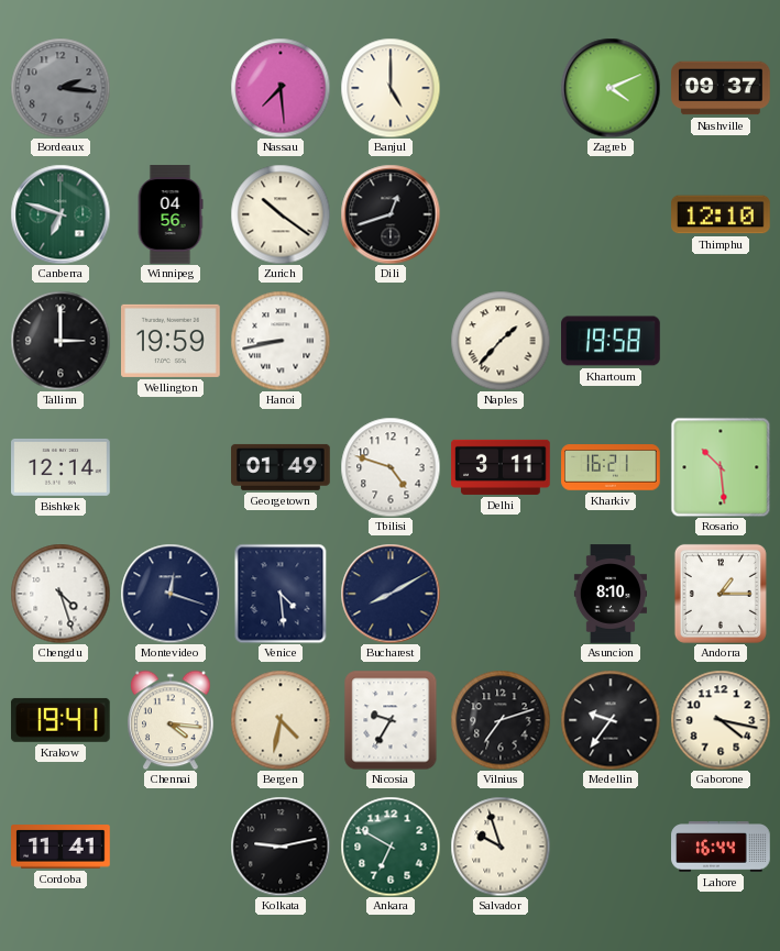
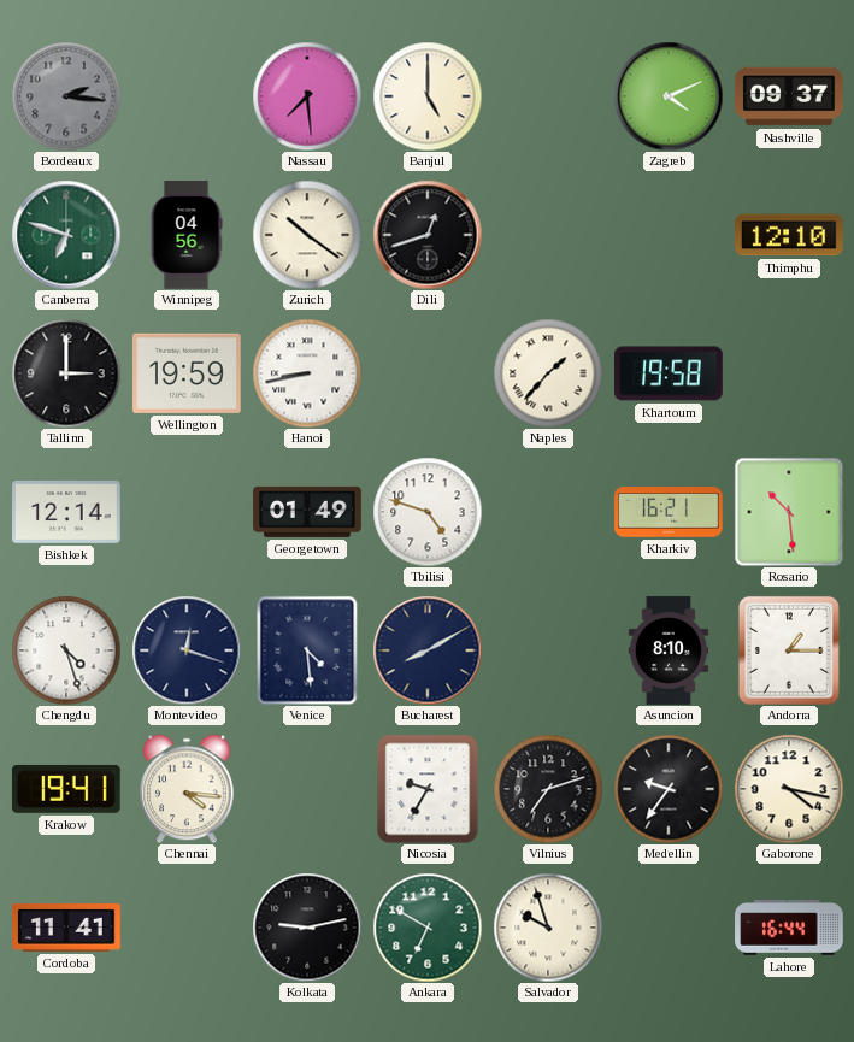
Delhi: 3:11 -> none (501, 467)
Bergen: 4:32 -> none (281, 720)
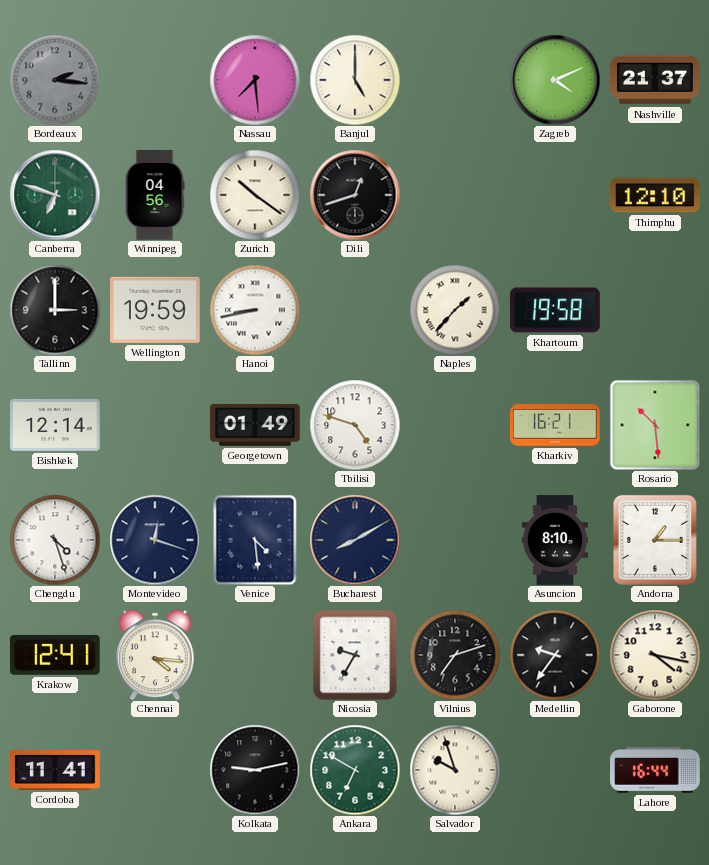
Nashville: 09:37 -> 21:37 (655, 80)
Krakow: 19:41 -> 12:41 (55, 655)
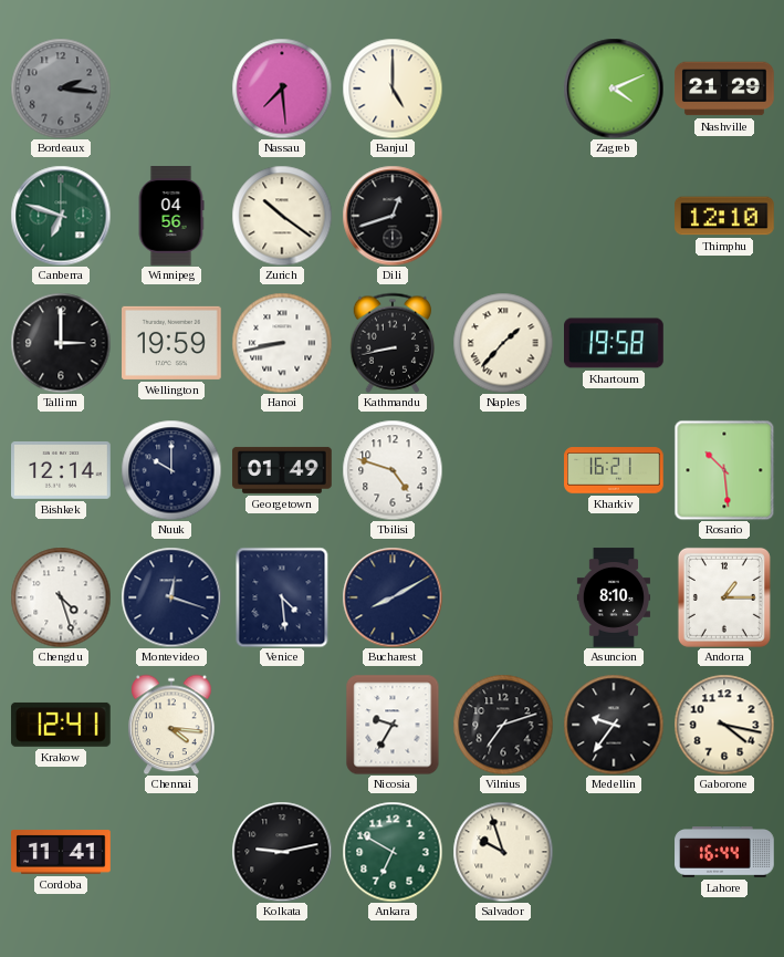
Nashville: 21:37 -> 21:29 (724, 89)
Kathmandu: none -> 8:43 (391, 343)
Nuuk: none -> 10:00 (171, 470)
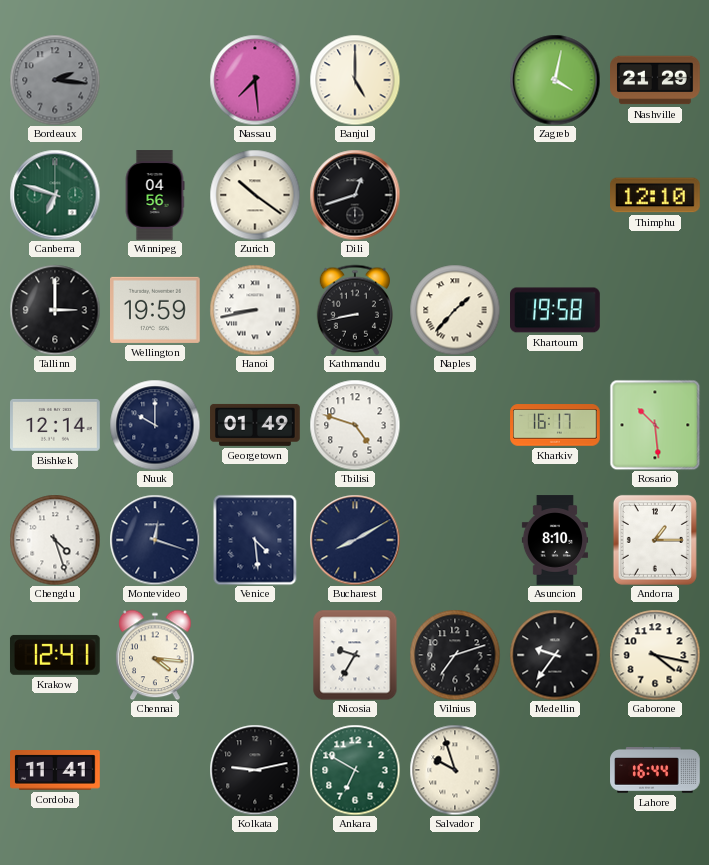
Zagreb: 4:11 -> 4:02 (555, 80)
Kharkiv: 16:21 -> 16:17 (555, 425)
